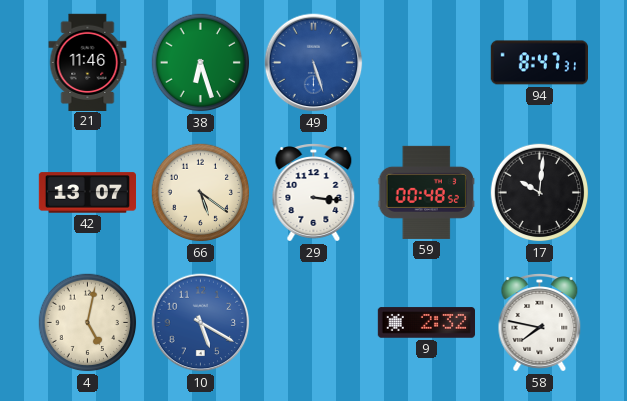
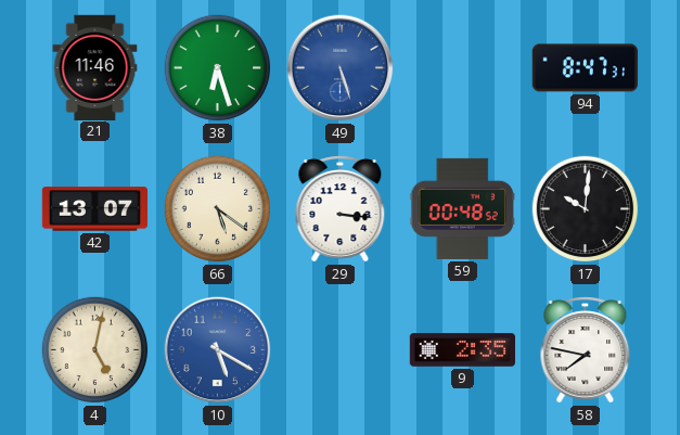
9: 2:32 -> 2:35 (462, 350)
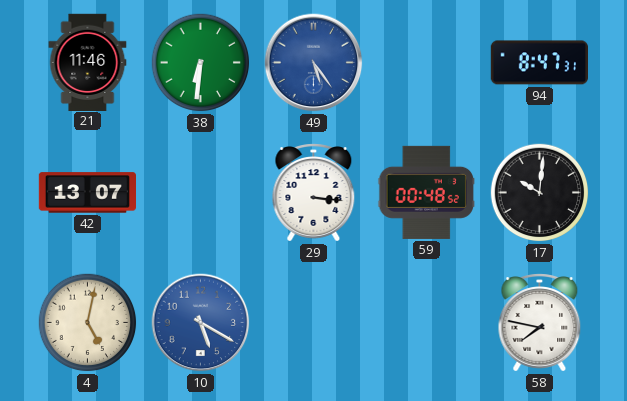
38: 6:27 -> 6:31 (201, 63)
49: 5:27 -> 5:24 (314, 63)
66: 5:21 -> none (218, 209)
9: 2:35 -> none (462, 350)
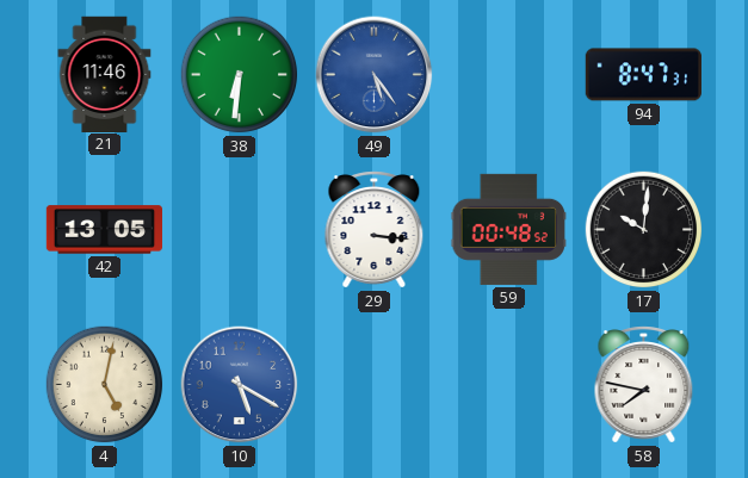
42: 13:07 -> 13:05 (104, 230)
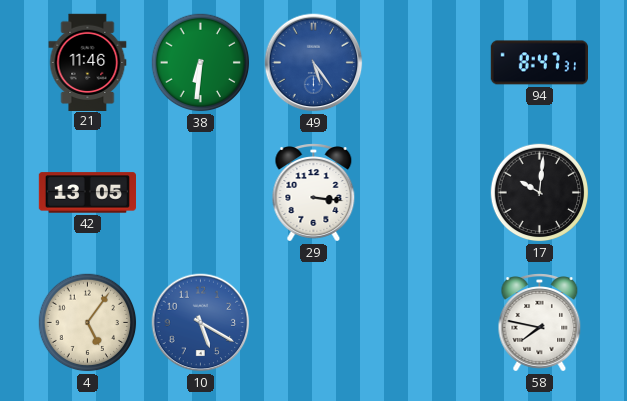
59: 00:48 -> none (508, 229)
4: 5:02 -> 5:06 (88, 323)
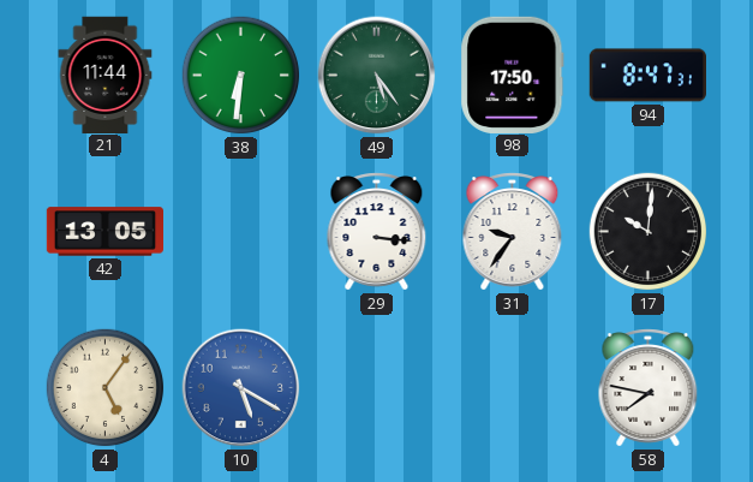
21: 11:46 -> 11:44 (106, 75)
49 dial: blue -> green (377, 76)
98: none -> 17:50 (513, 75)
31: none -> 9:36 (513, 232)
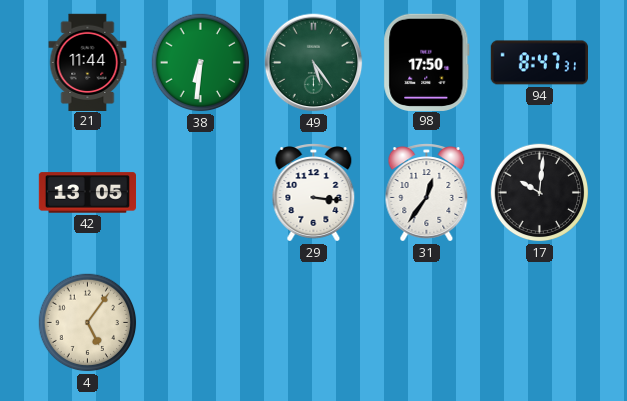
31: 9:36 -> 12:36 (427, 193)
10: 5:20 -> none (241, 388)
58: 7:47 -> none (649, 388)
